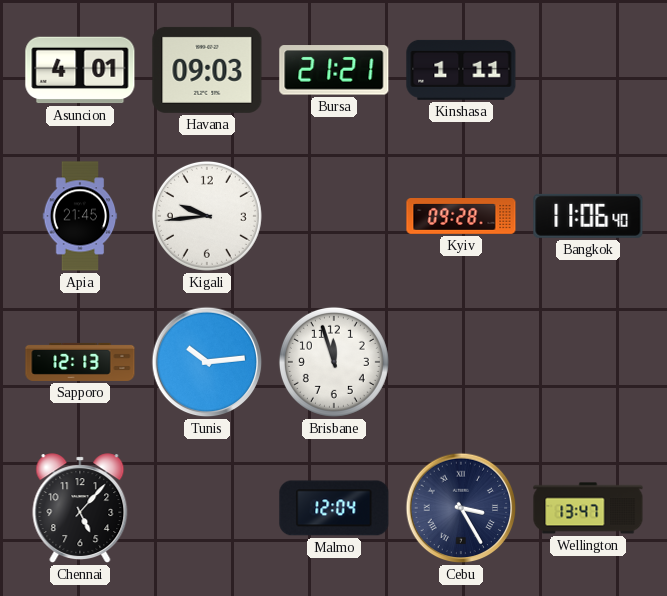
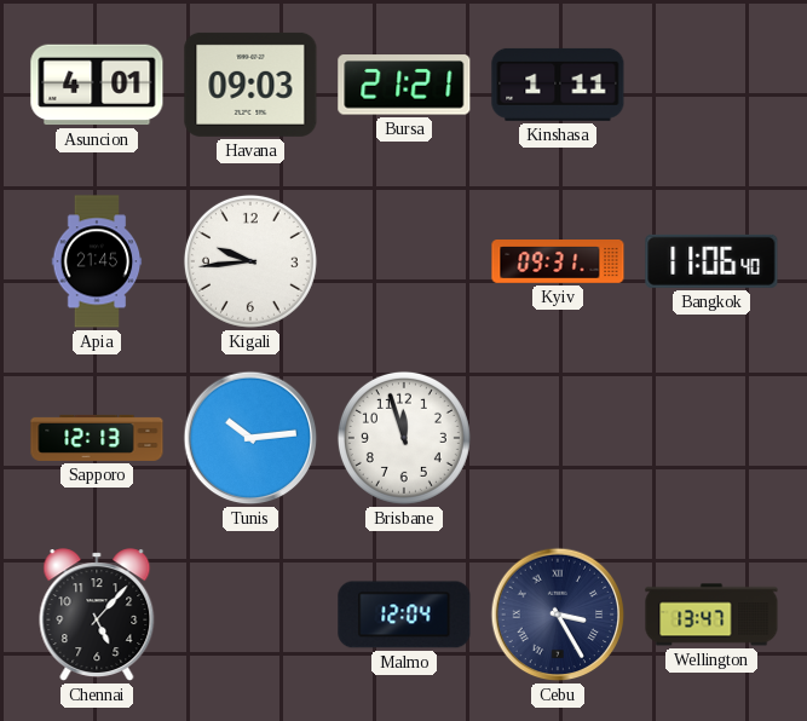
Kyiv: 09:28 -> 09:31 (558, 263)
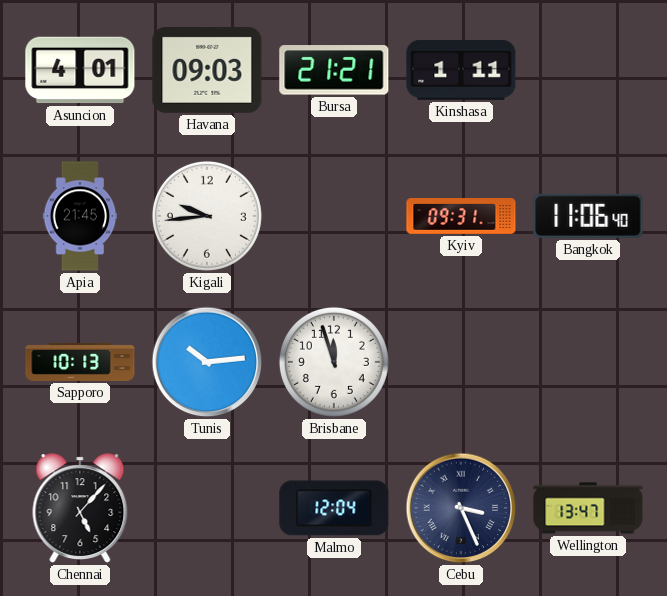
Sapporo: 12:13 -> 10:13 (80, 362)
Cebu: 3:25 -> 3:26 (461, 508)
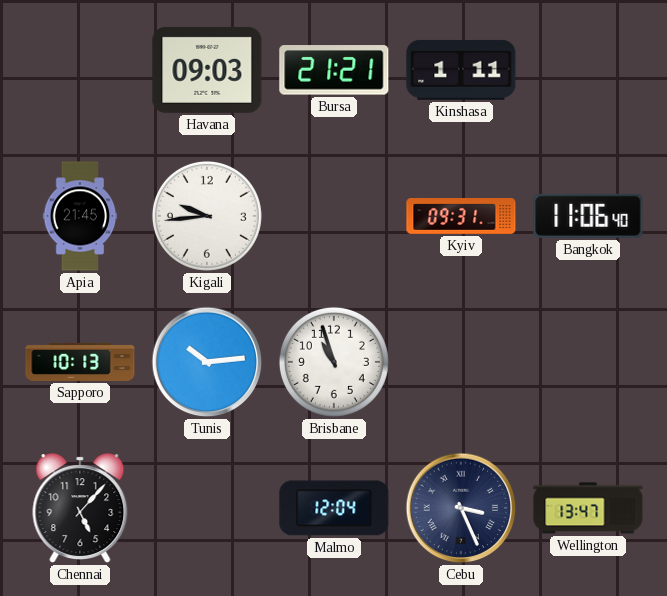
Asuncion: 4:01 -> none (80, 70)
Brisbane: 11:57 -> 10:57 (334, 362)
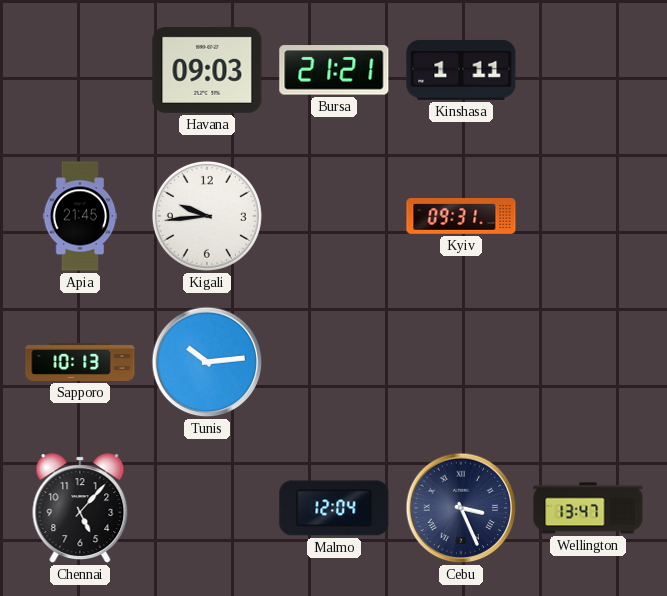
Bangkok: 11:06 -> none (588, 216)
Brisbane: 10:57 -> none (334, 362)
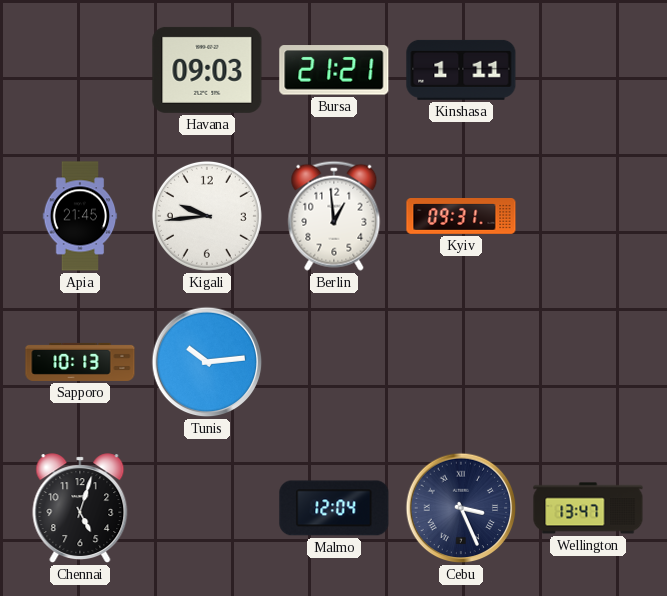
Berlin: none -> 12:59 (334, 216)
Chennai: 5:07 -> 5:03 (80, 508)
